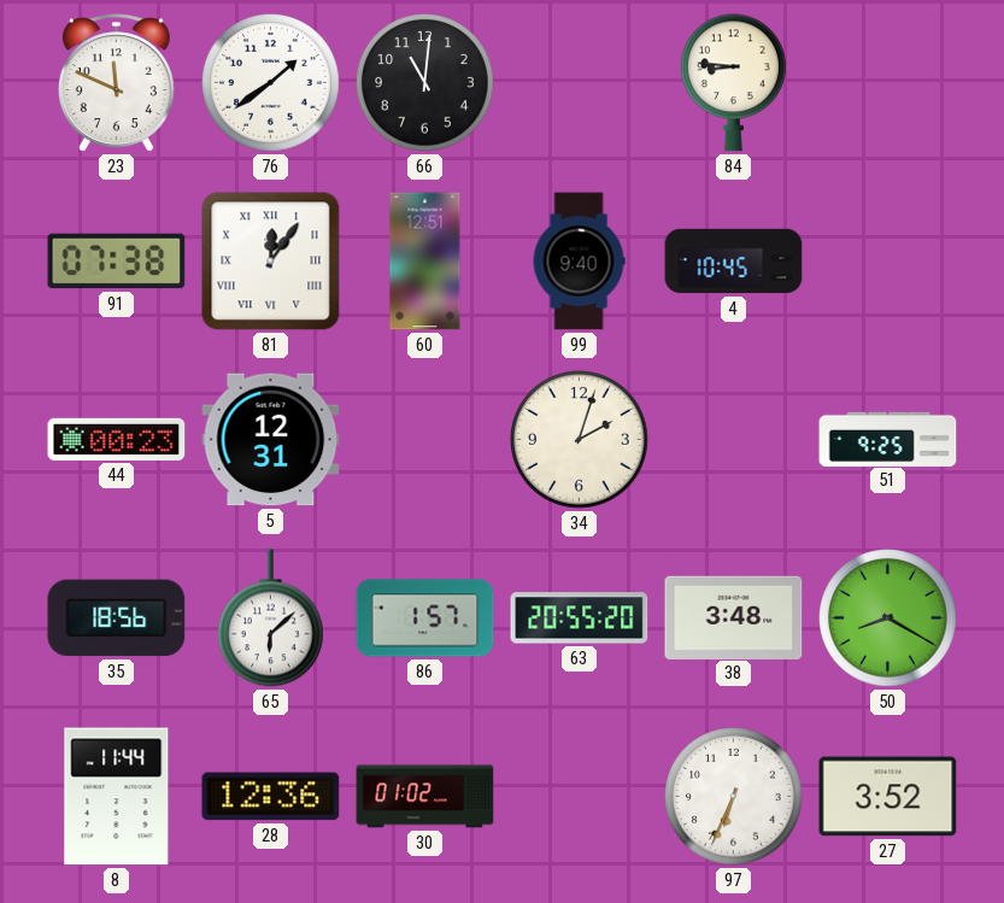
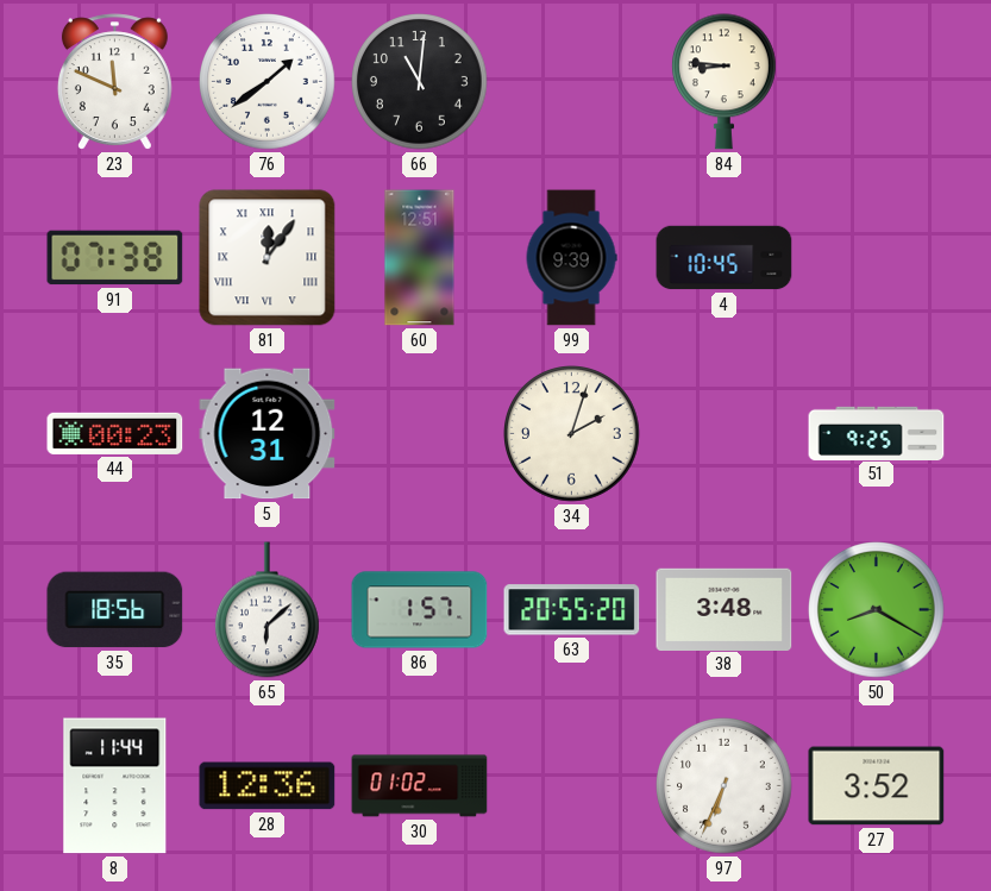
99: 9:40 -> 9:39 (571, 258)
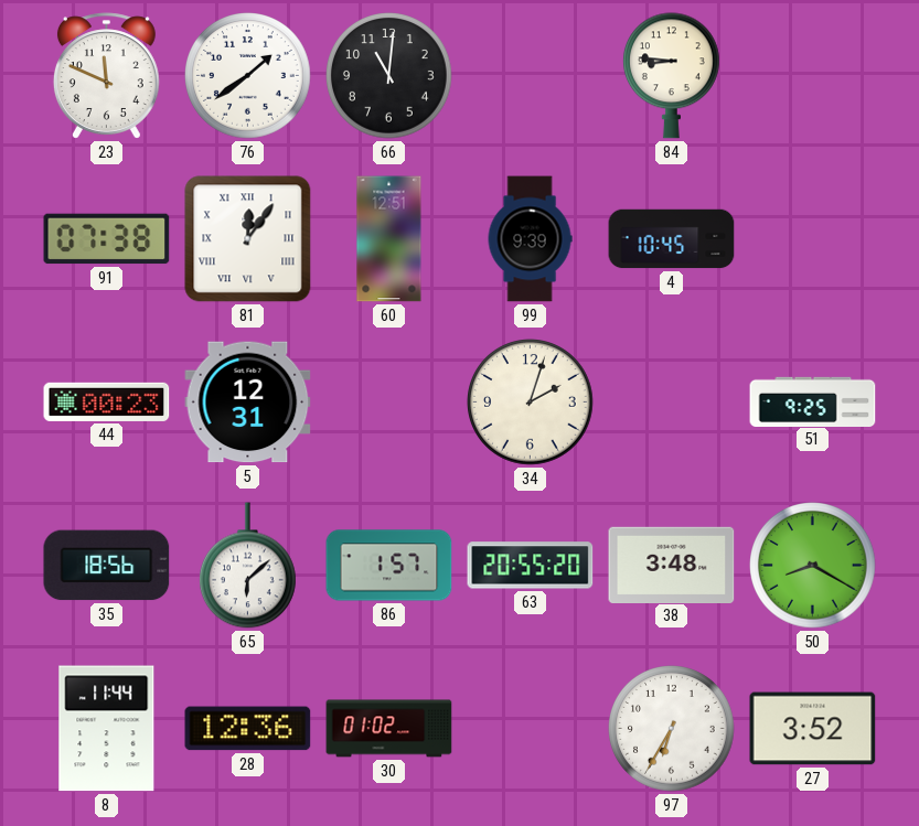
97: 6:34 -> 6:35 (672, 729)
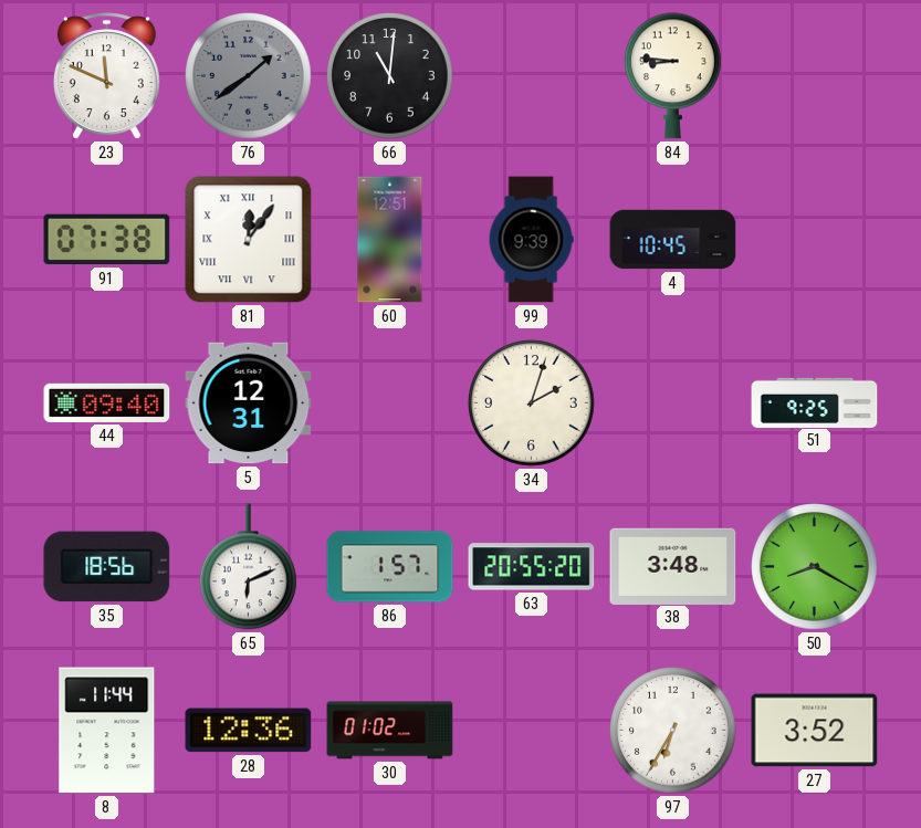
76 dial: white -> grey (249, 76)
44: 00:23 -> 09:40 (107, 402)
65: 6:08 -> 6:11 (249, 567)
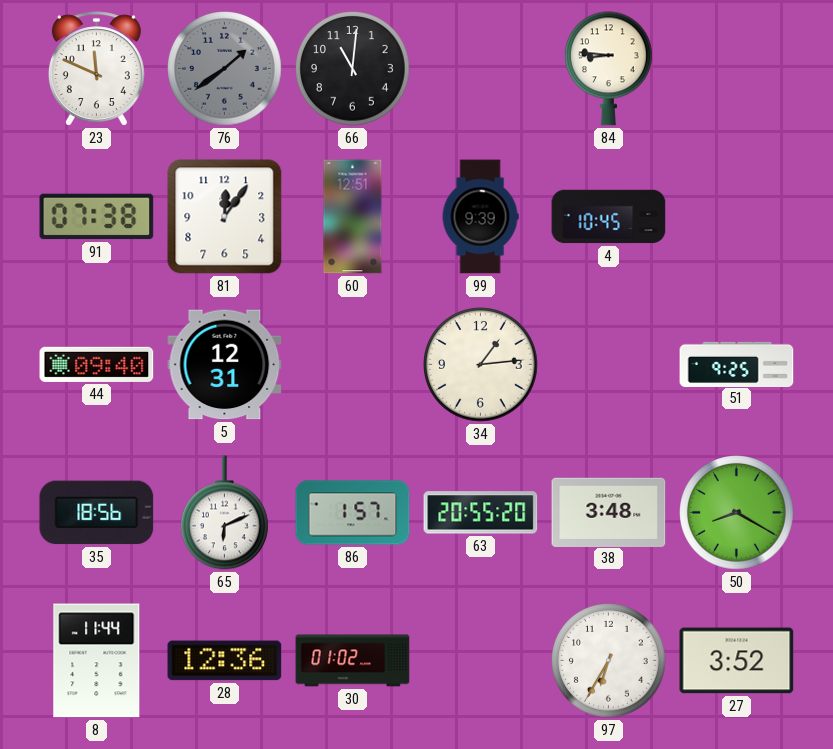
81 numerals: Roman -> Arabic (225, 217)
34: 2:03 -> 1:14 (481, 365)
